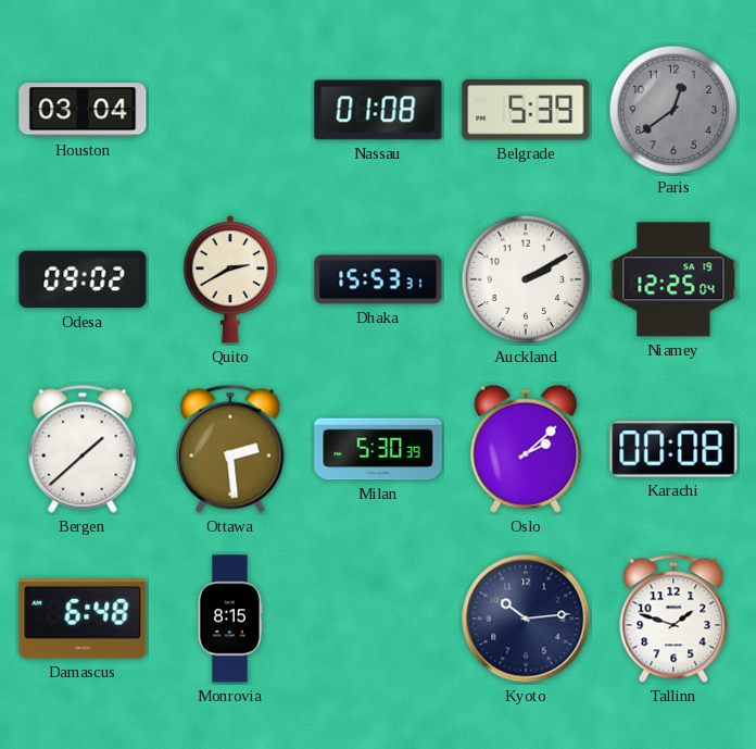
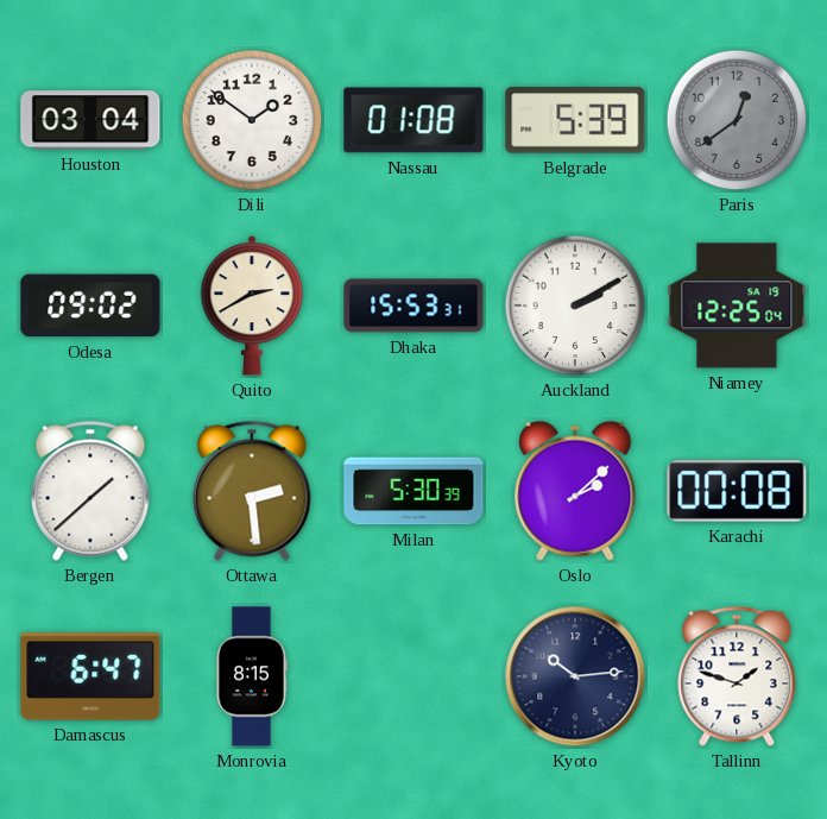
Dili: none -> 1:51 (252, 120)
Damascus: 6:48 -> 6:47 (90, 676)
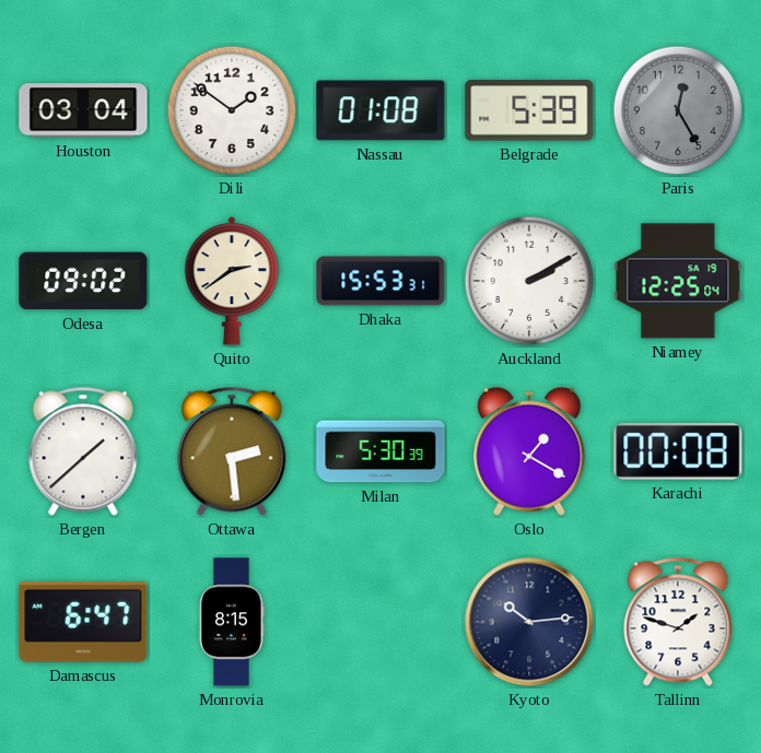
Paris: 12:39 -> 12:25 (678, 110)
Quito: 2:40 -> 2:39 (232, 281)
Oslo: 2:08 -> 1:20 (529, 451)
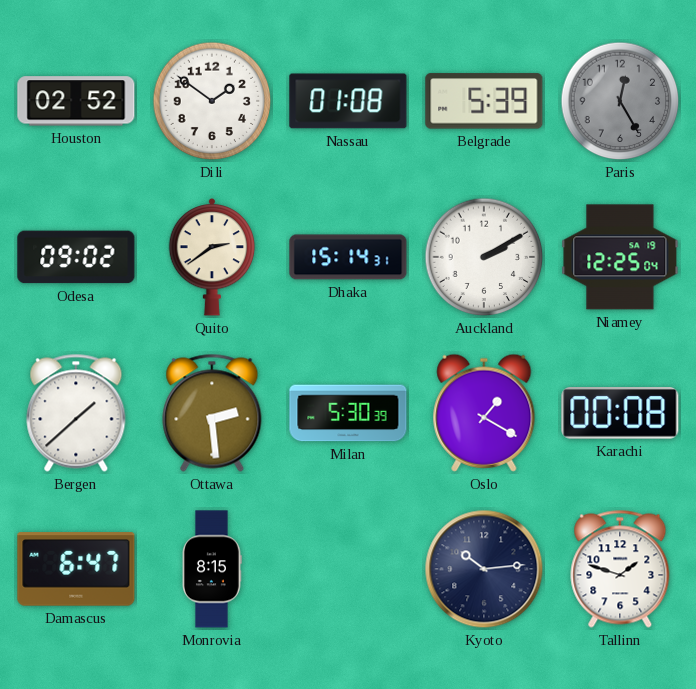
Houston: 03:04 -> 02:52 (76, 101)
Dhaka: 15:53 -> 15:14 (348, 257)
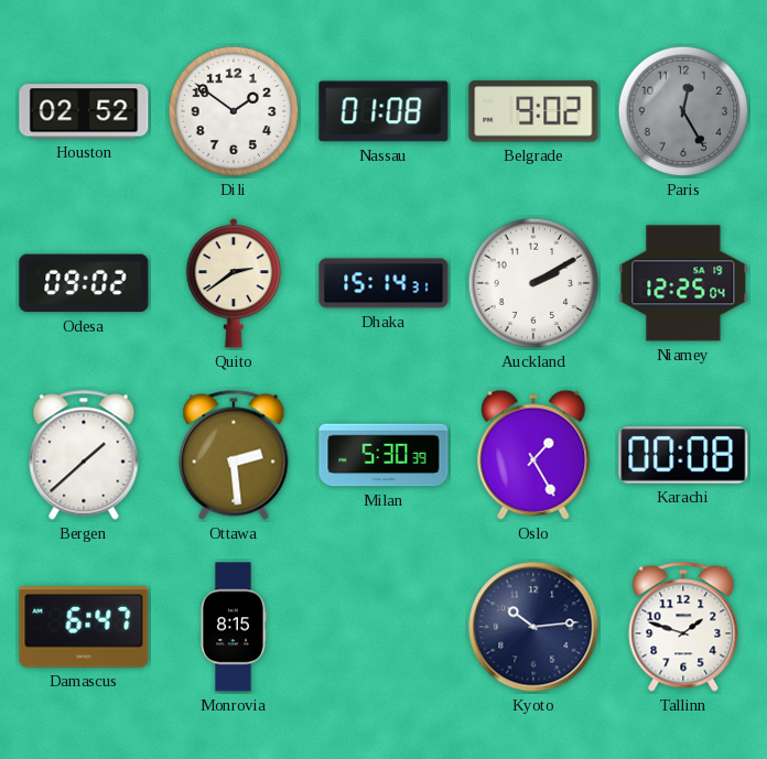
Belgrade: 5:39 -> 9:02 (533, 111)
Oslo: 1:20 -> 1:25 (533, 455)
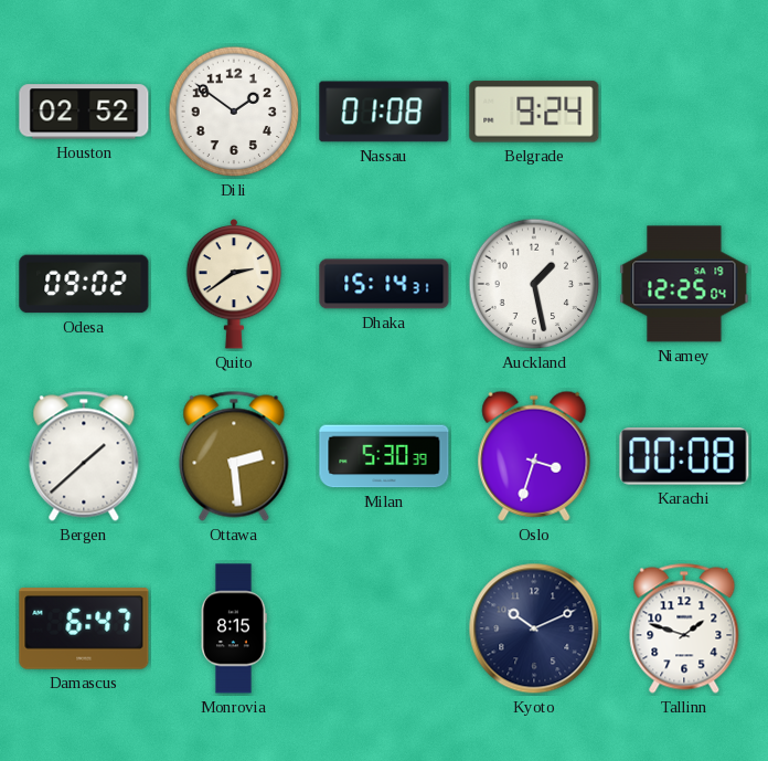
Belgrade: 9:02 -> 9:24 (534, 112)
Paris: 12:25 -> none (683, 111)
Auckland: 2:10 -> 1:28 (534, 284)
Oslo: 1:25 -> 3:33 (534, 456)
Kyoto: 10:14 -> 10:11 (534, 628)
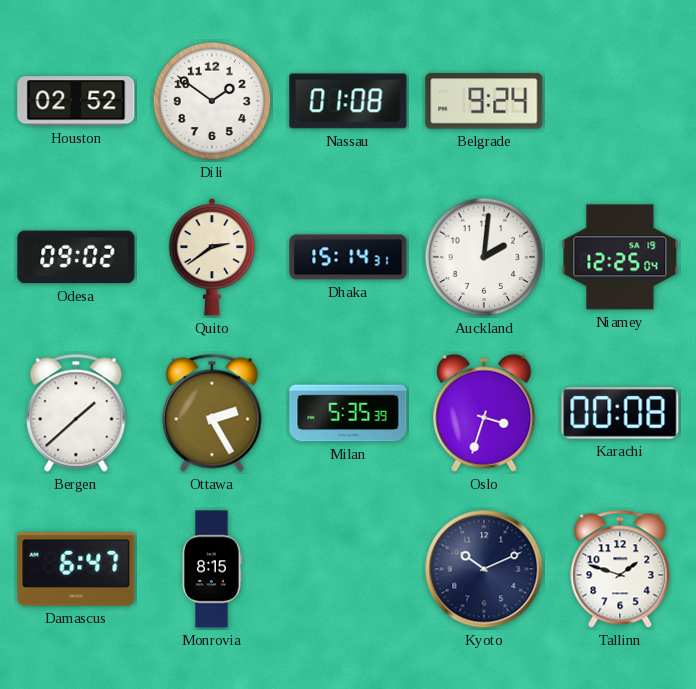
Auckland: 1:28 -> 2:01 (484, 257)
Ottawa: 2:29 -> 2:25 (212, 413)
Milan: 5:30 -> 5:35 (348, 413)
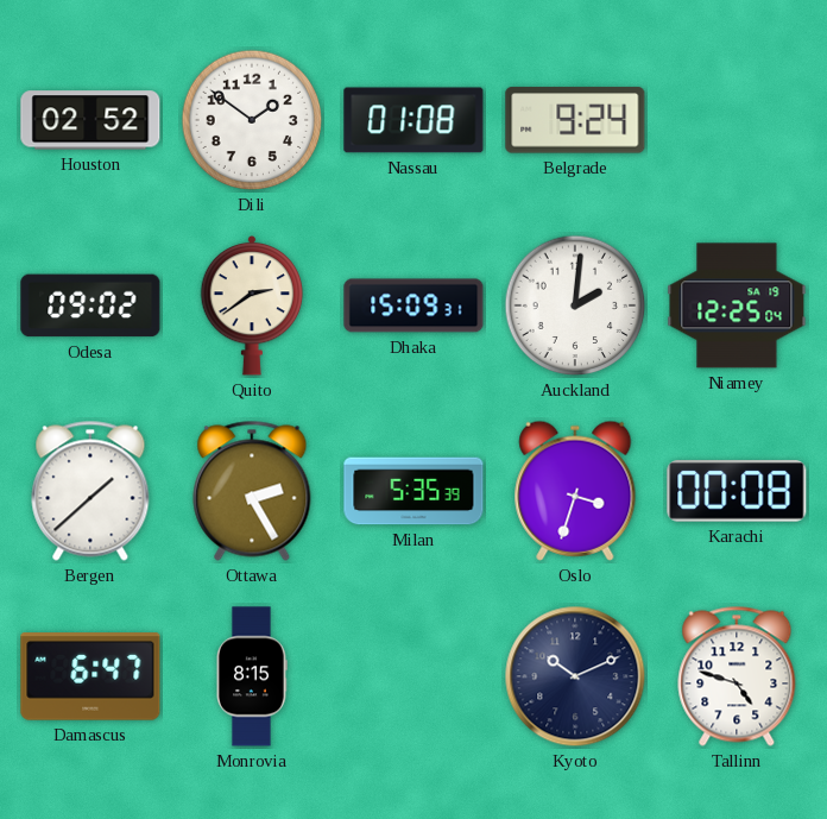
Dhaka: 15:14 -> 15:09 (414, 305)
Tallinn: 1:48 -> 4:48 (737, 676)
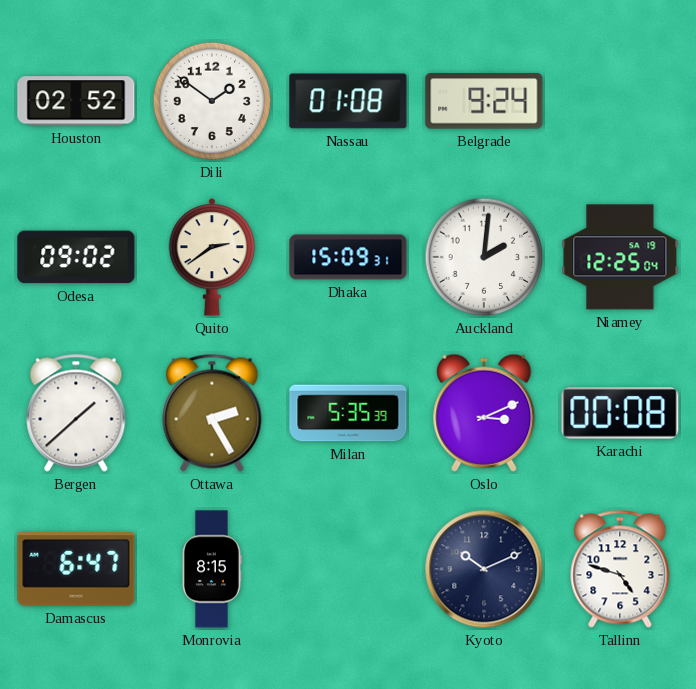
Oslo: 3:33 -> 3:11 (484, 413)
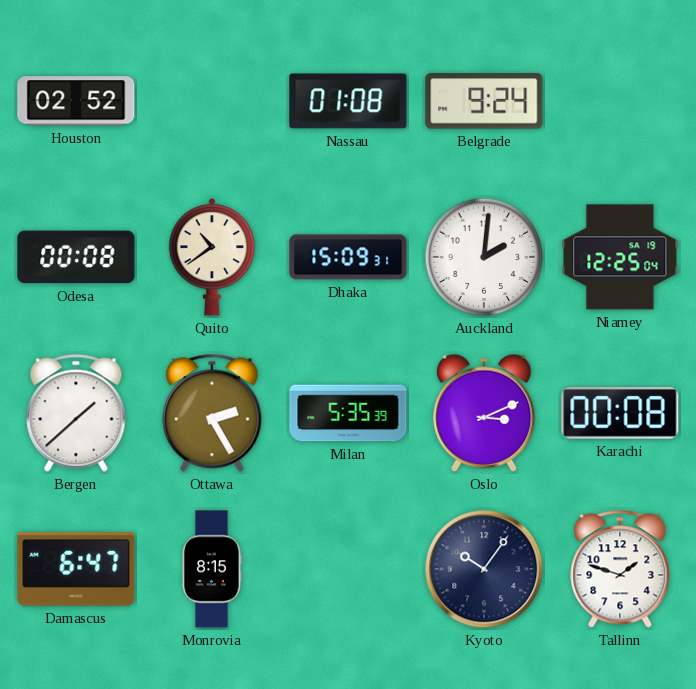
Dili: 1:51 -> none (212, 101)
Odesa: 09:02 -> 00:08 (76, 257)
Quito: 2:39 -> 10:39 (212, 257)
Kyoto: 10:11 -> 10:06 (484, 569)
Tallinn: 4:48 -> 1:48 (620, 569)
